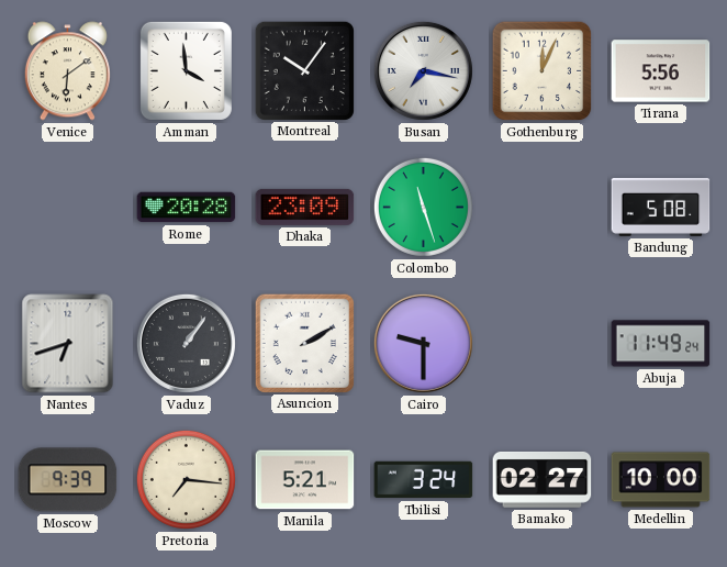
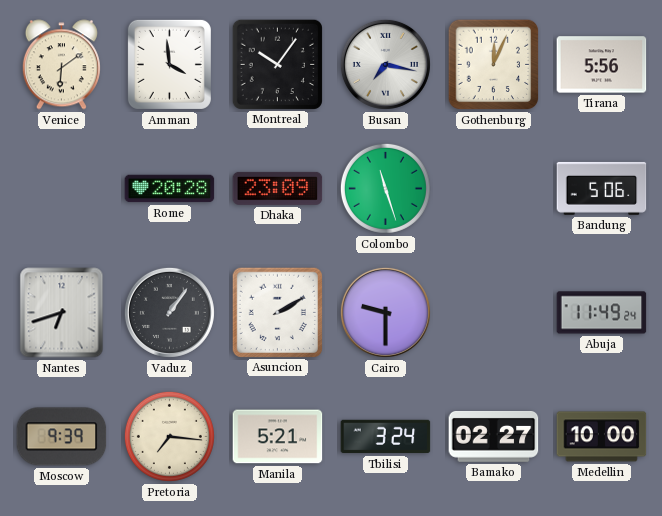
Bandung: 5:08 -> 5:06 (602, 188)
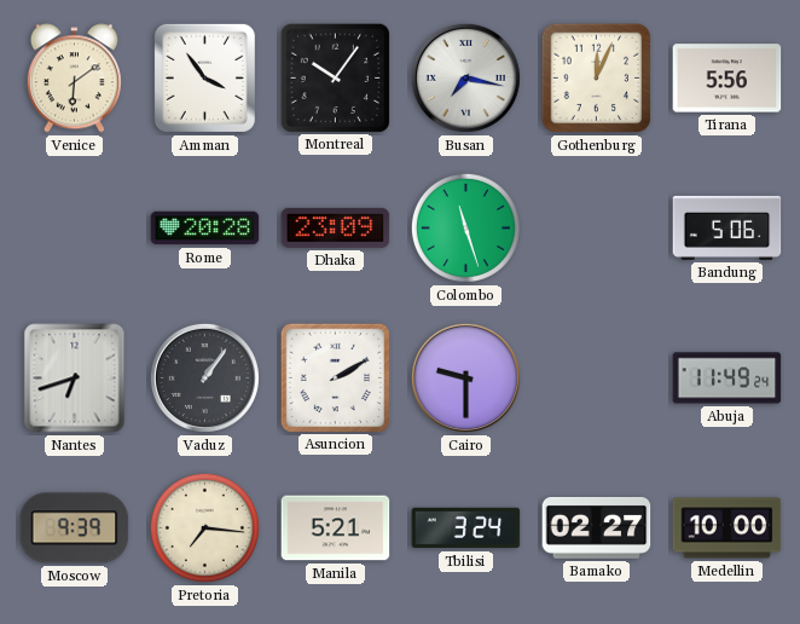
Amman: 3:59 -> 3:54 (204, 77)
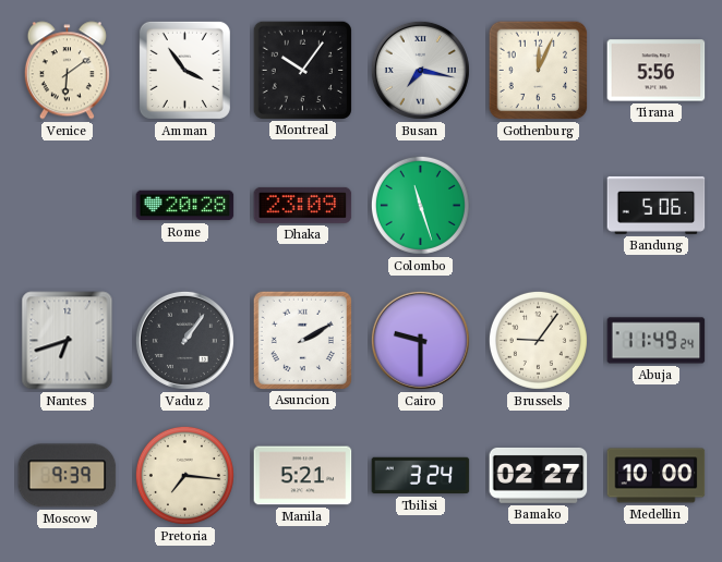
Brussels: none -> 9:06 (538, 340)
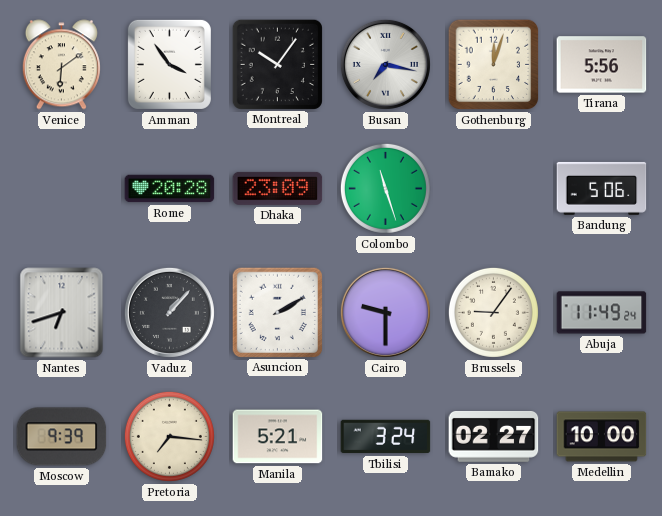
Gothenburg: 12:04 -> 12:03 (494, 65)
Vaduz: 1:06 -> 1:07 (169, 312)
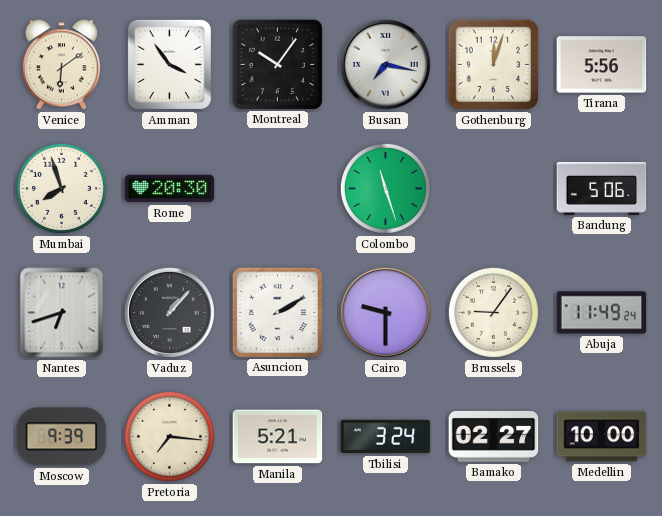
Mumbai: none -> 7:57 (61, 188)
Rome: 20:28 -> 20:30 (170, 189)
Dhaka: 23:09 -> none (278, 188)
